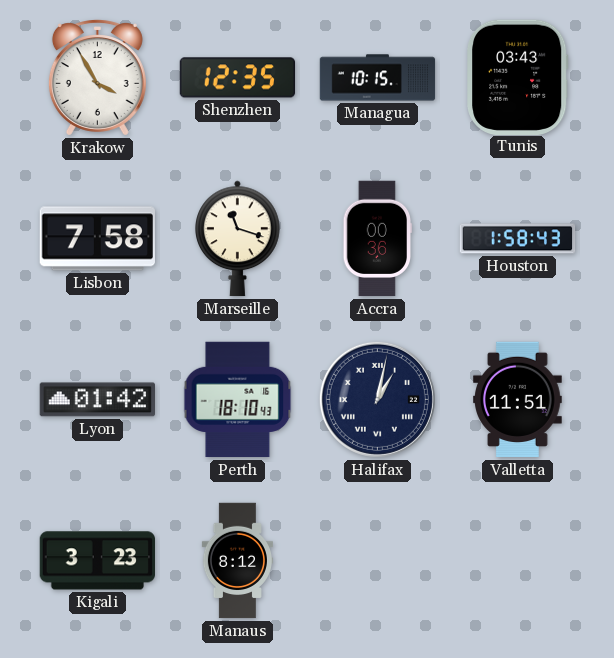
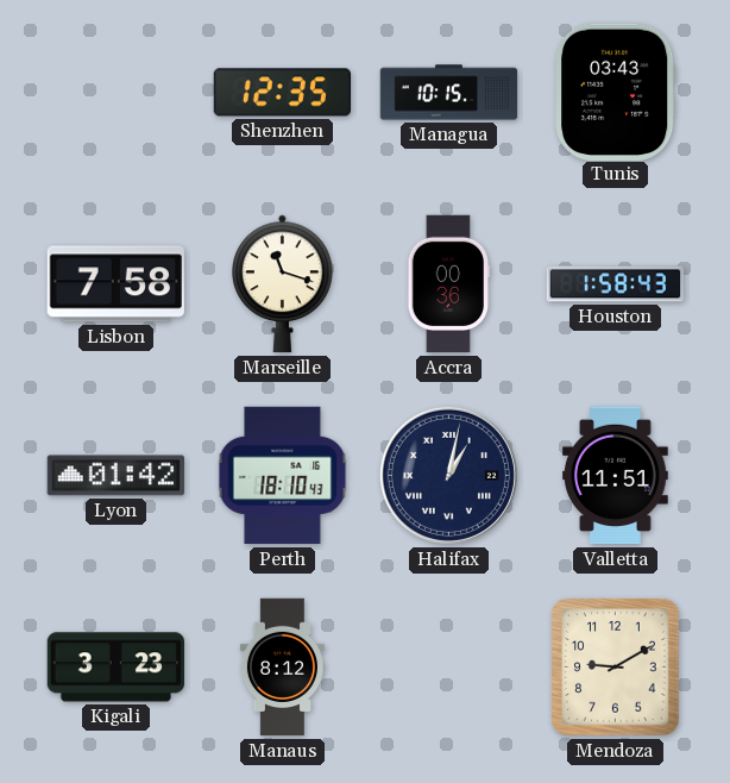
Krakow: 3:55 -> none (97, 78)
Mendoza: none -> 9:10 (616, 668)
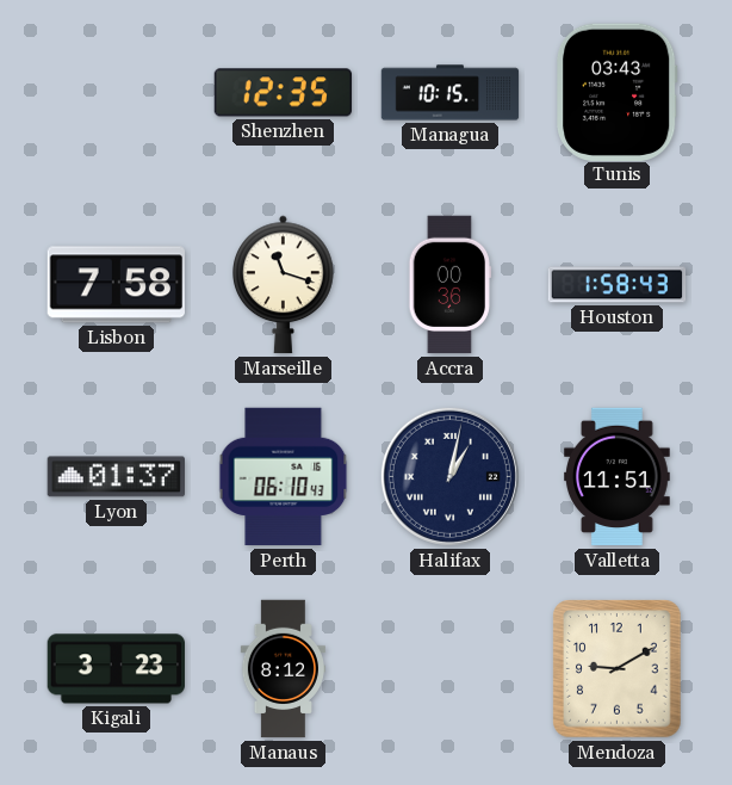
Lyon: 01:42 -> 01:37 (116, 477)
Perth: 18:10 -> 06:10 (284, 477)
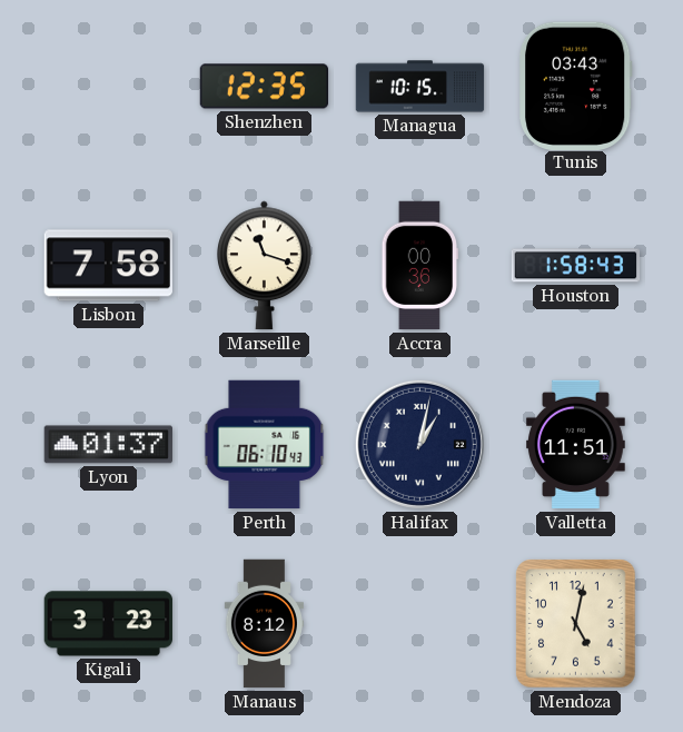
Mendoza: 9:10 -> 5:02 (576, 624)
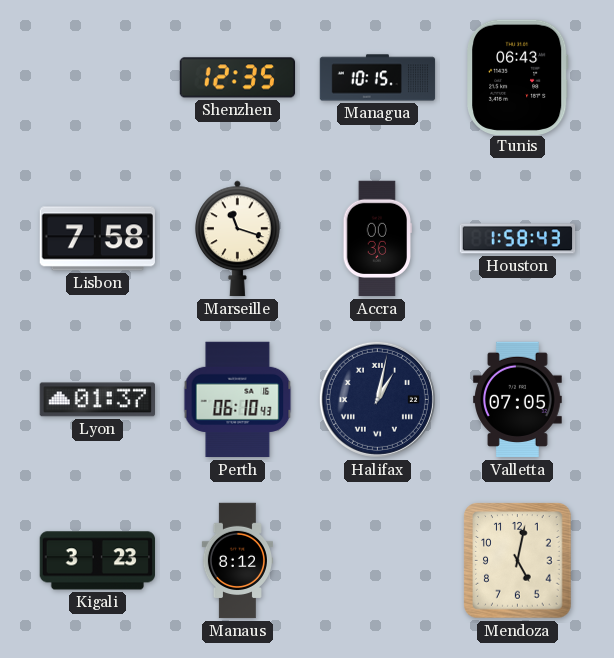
Tunis: 03:43 -> 06:43 (518, 77)
Valletta: 11:51 -> 07:05 (518, 400)
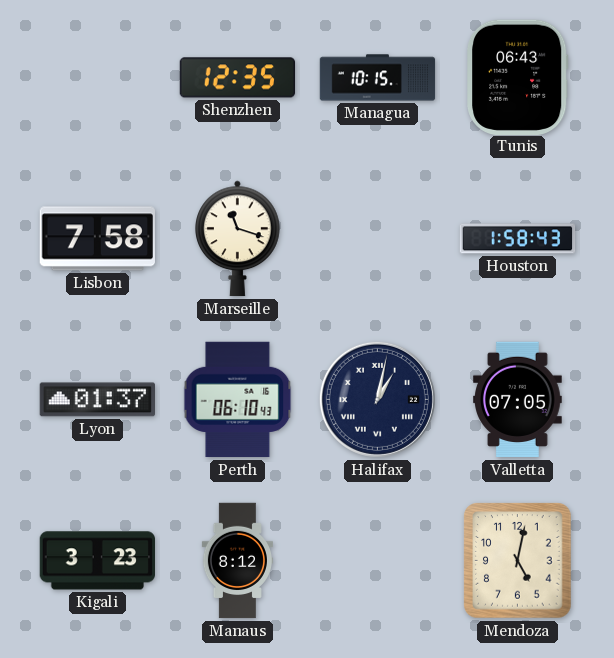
Accra: 00:36 -> none (378, 239)
